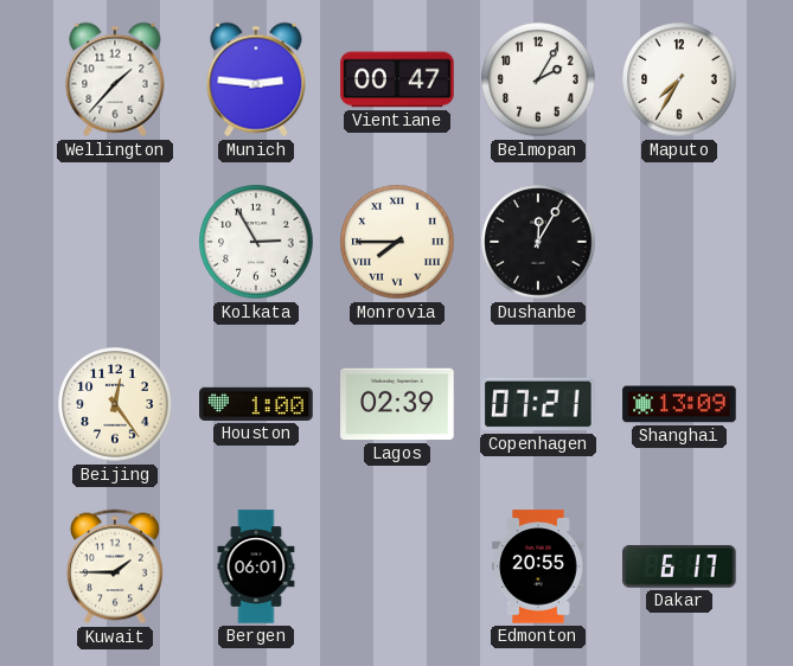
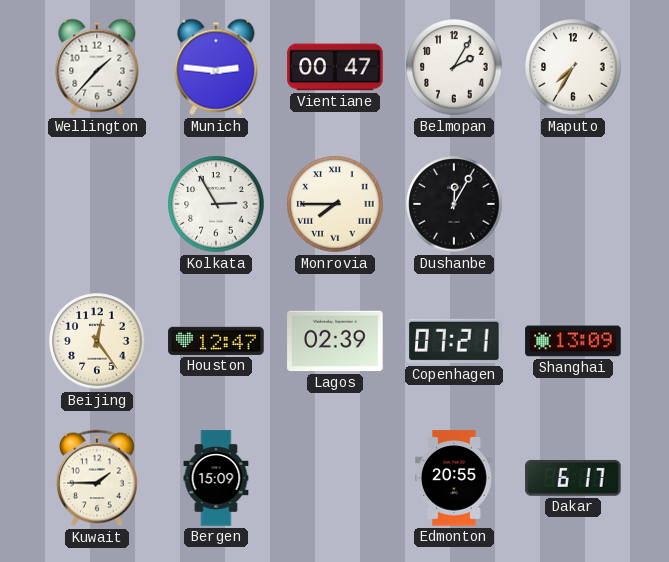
Houston: 1:00 -> 12:47 (216, 341)
Bergen: 06:01 -> 15:09 (216, 478)
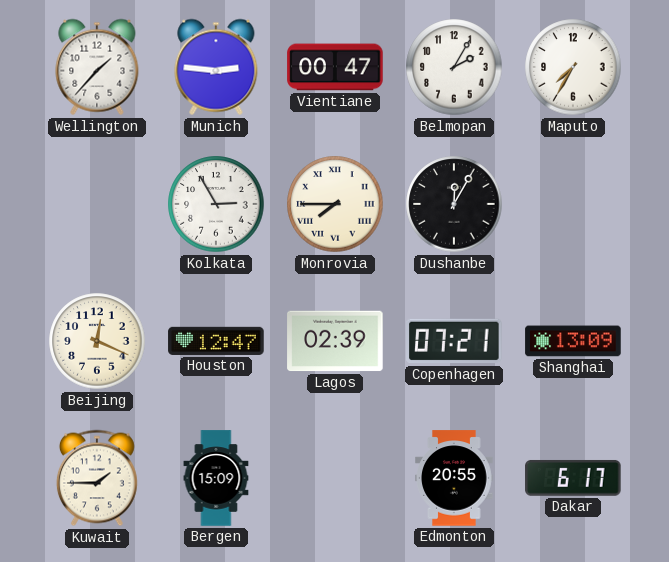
Beijing: 12:24 -> 12:19 (97, 341)
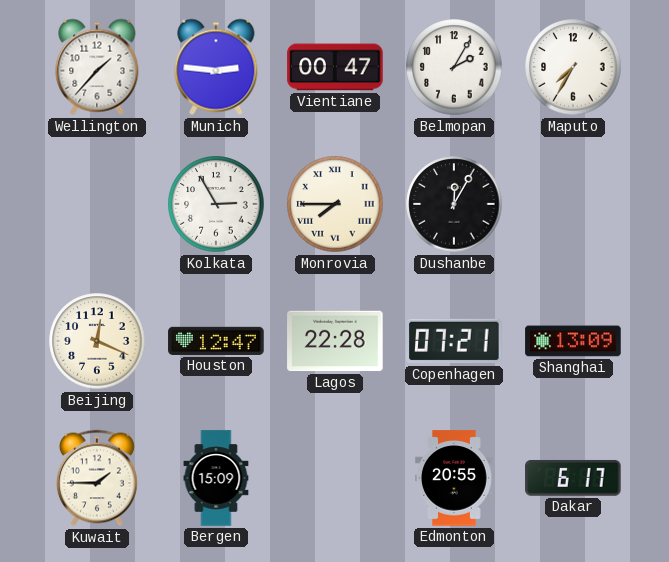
Lagos: 02:39 -> 22:28 (335, 341)
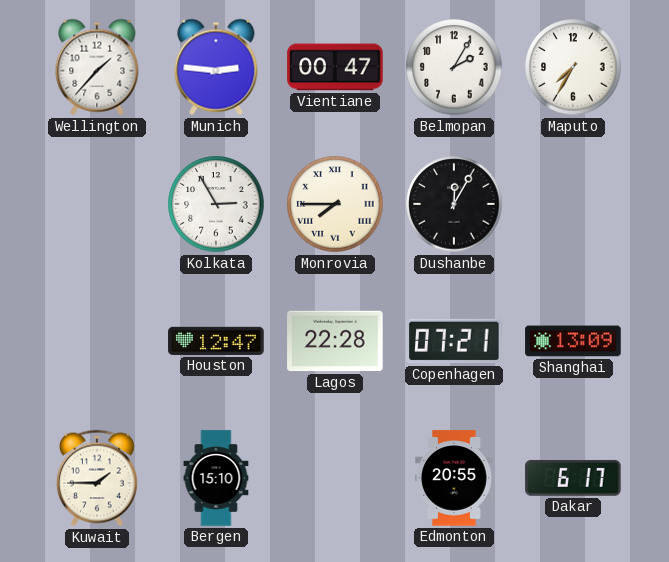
Beijing: 12:19 -> none (97, 341)
Bergen: 15:09 -> 15:10 (216, 478)
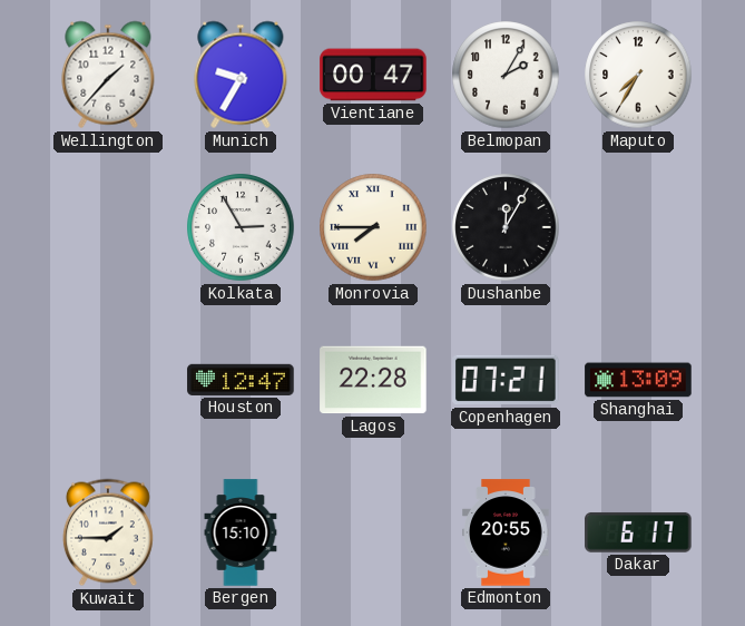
Munich: 2:46 -> 9:35 (241, 75)
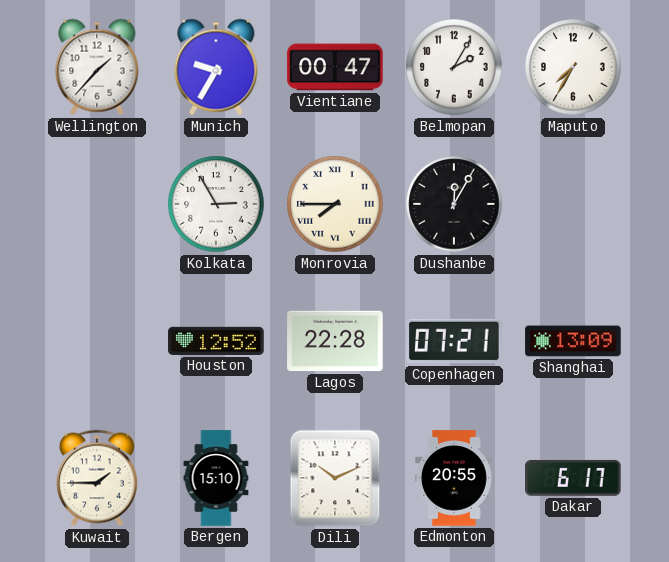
Houston: 12:47 -> 12:52 (216, 341)
Dili: none -> 10:11 (335, 478)
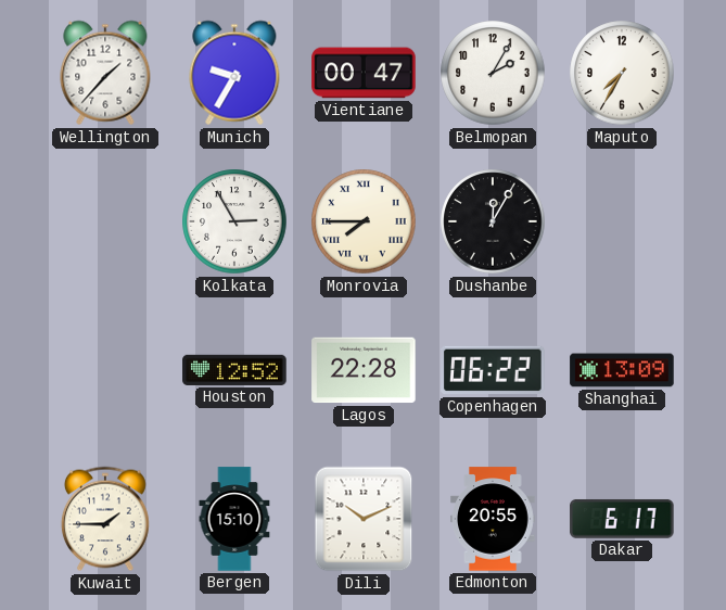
Copenhagen: 07:21 -> 06:22 (493, 370)
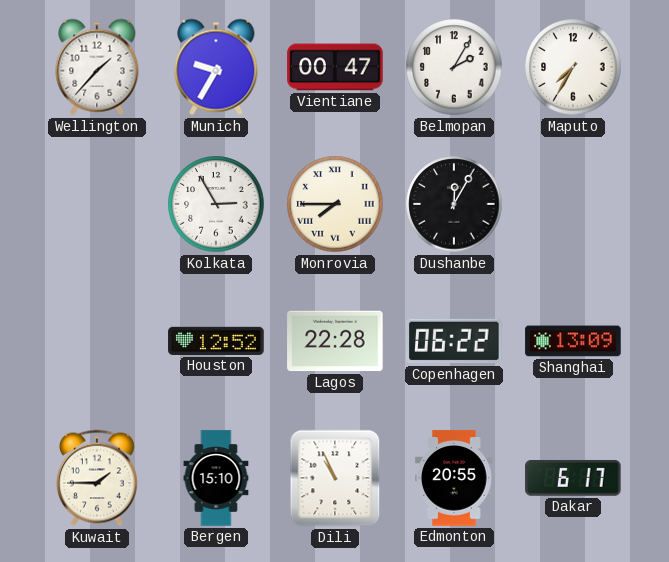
Dili: 10:11 -> 10:56 (335, 478)
